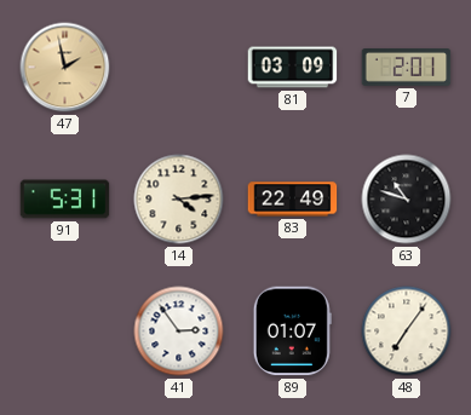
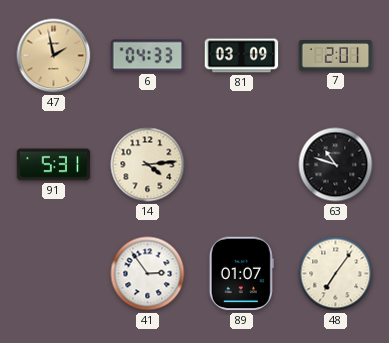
6: none -> 04:33 (148, 56)
83: 22:49 -> none (293, 200)
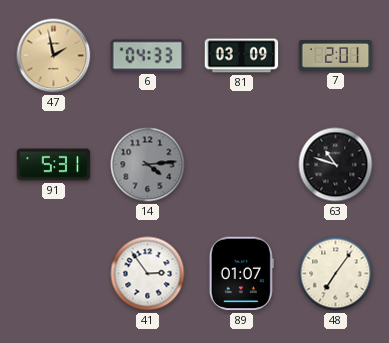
14 dial: cream -> grey (148, 165)
